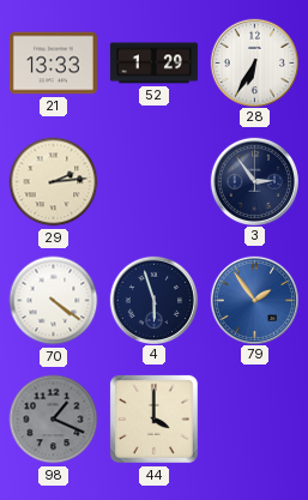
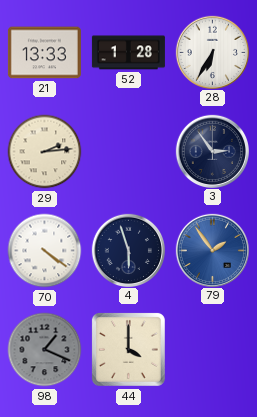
52: 1:29 -> 1:28 (128, 53)
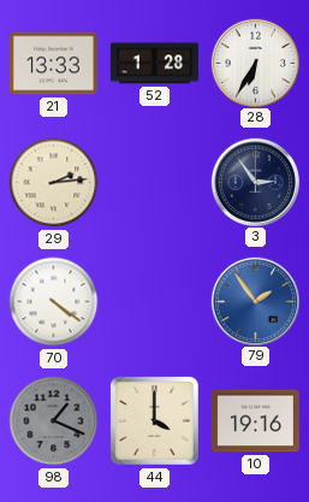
4: 5:57 -> none (128, 250)
10: none -> 19:16 (255, 421)
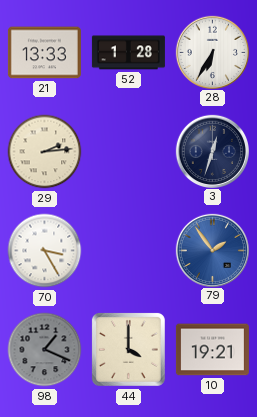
3: 2:54 -> 12:33 (212, 151)
70: 4:21 -> 3:25 (45, 251)
10: 19:16 -> 19:21 (212, 350)
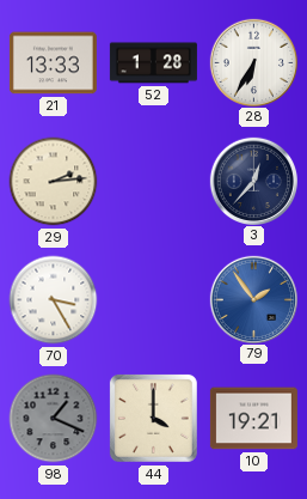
3: 12:33 -> 12:37 (253, 181)
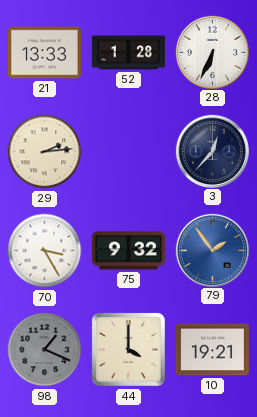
28: 6:35 -> 6:34 (212, 52)
75: none -> 9:32 (128, 251)
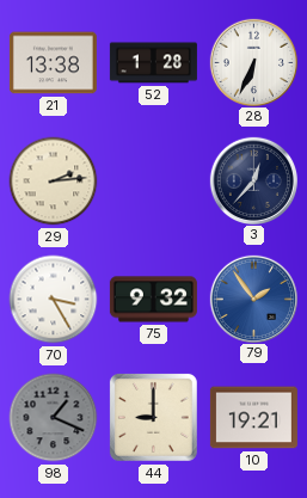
21: 13:33 -> 13:38 (53, 63)
44: 4:00 -> 9:00 (153, 417)
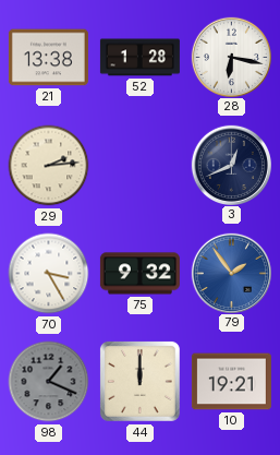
28: 6:34 -> 6:17 (231, 57)
3: 12:37 -> 12:41 (231, 165)
44: 9:00 -> 12:00 (139, 381)
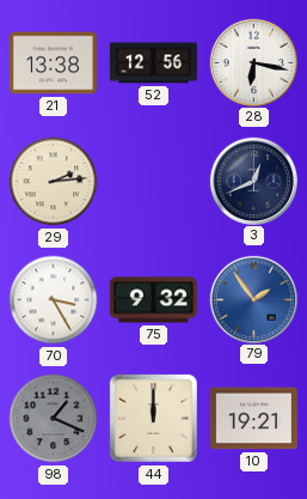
52: 1:28 -> 12:56 (153, 63)
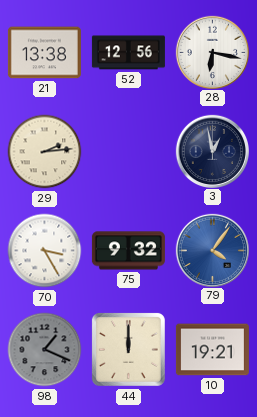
3: 12:41 -> 12:58 (212, 151)
79: 1:54 -> 4:06 (212, 250)
